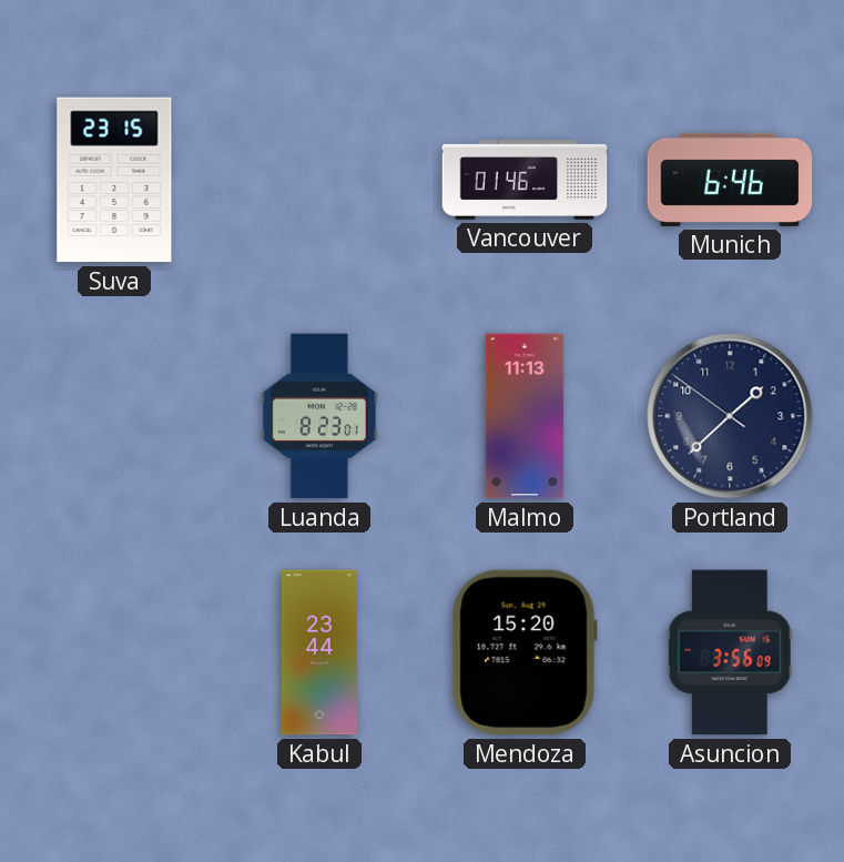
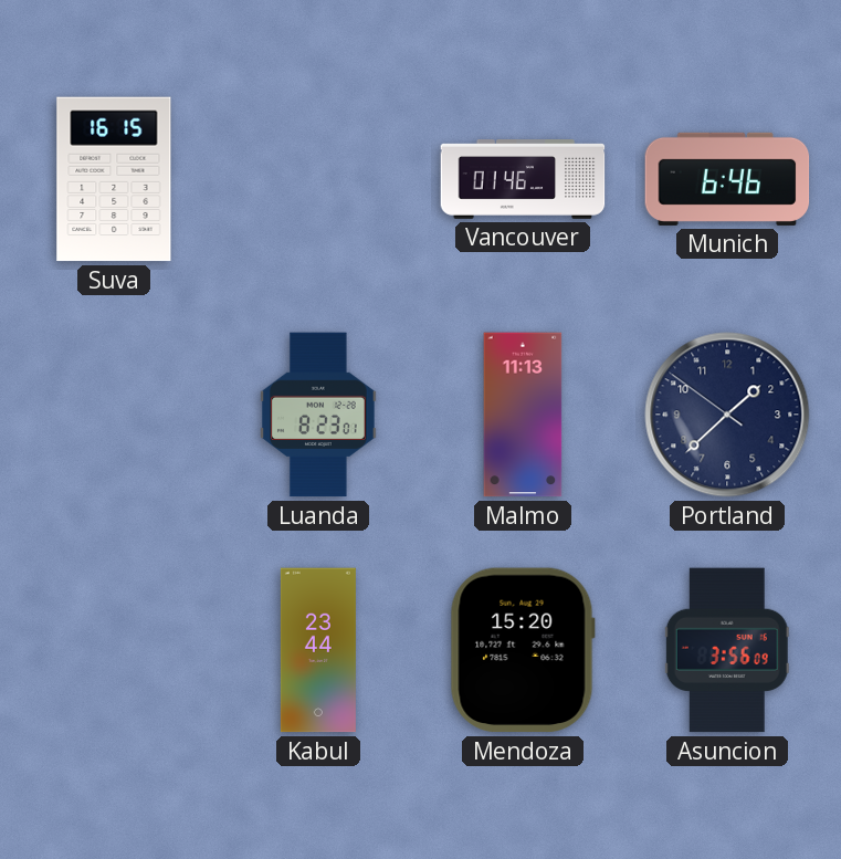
Suva: 23:15 -> 16:15 (114, 179)
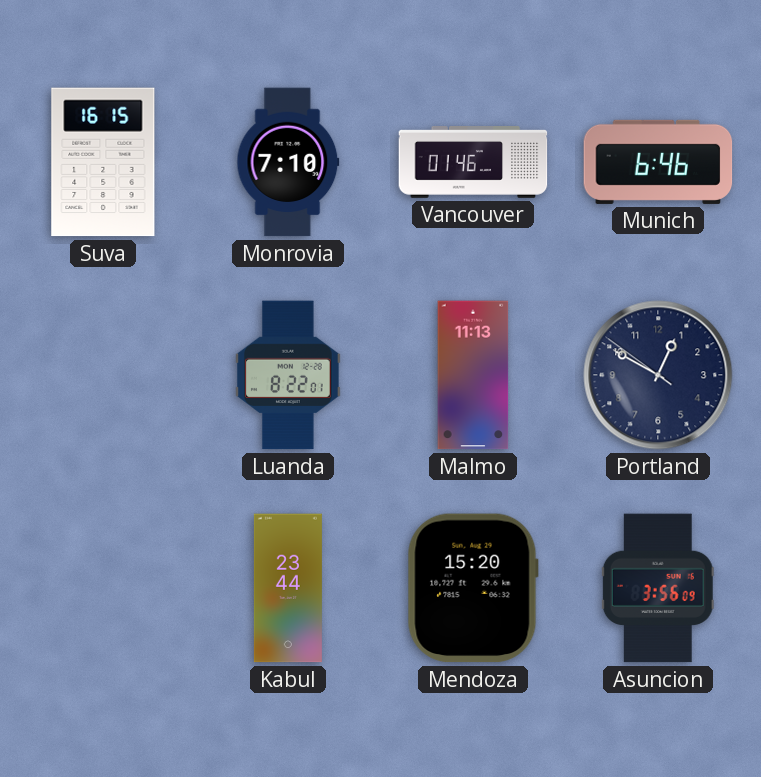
Monrovia: none -> 7:10 (288, 162)
Luanda: 8:23 -> 8:22 (289, 375)
Portland: 1:37 -> 12:49 (658, 375)
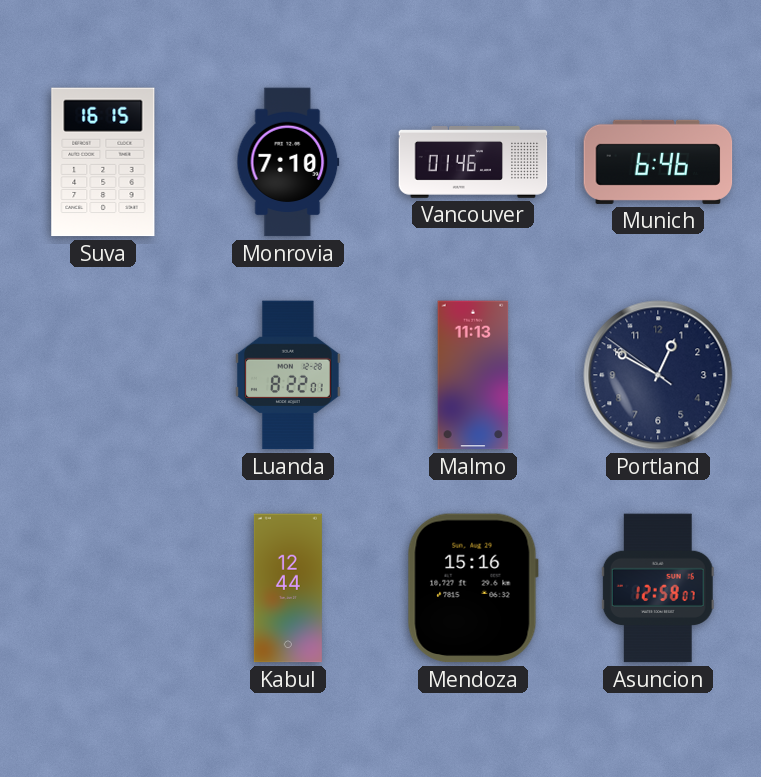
Kabul: 23:44 -> 12:44 (288, 588)
Mendoza: 15:20 -> 15:16 (473, 588)
Asuncion: 3:56 -> 12:58 (658, 588)
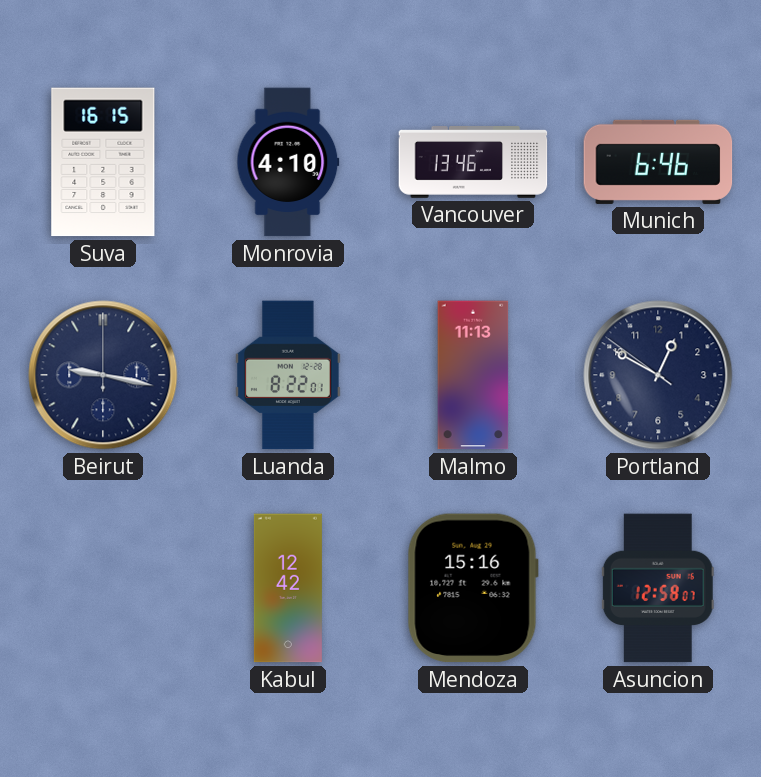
Monrovia: 7:10 -> 4:10 (288, 162)
Vancouver: 01:46 -> 13:46 (473, 163)
Beirut: none -> 9:17 (103, 375)
Kabul: 12:44 -> 12:42 (288, 588)
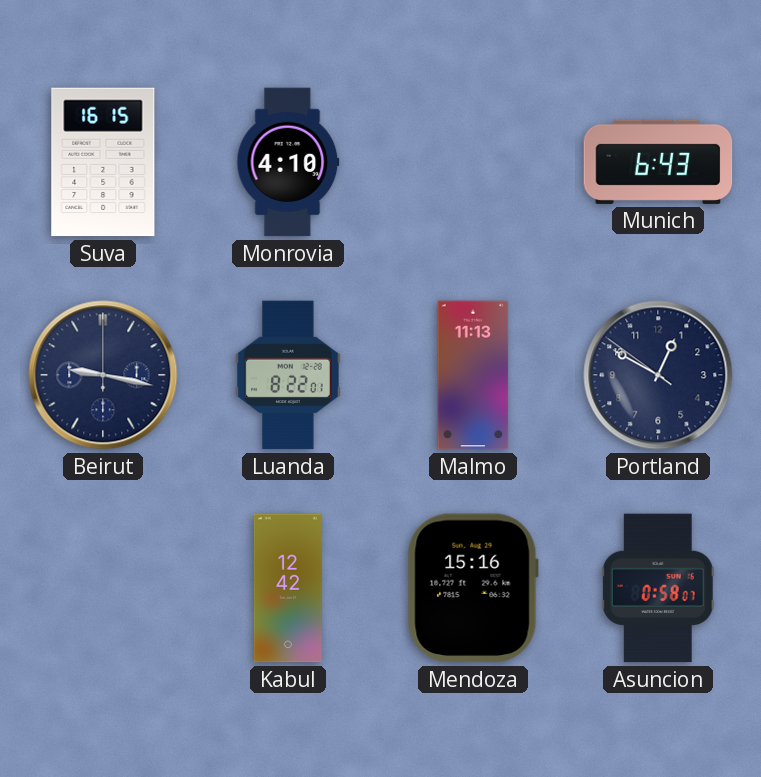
Vancouver: 13:46 -> none (473, 163)
Munich: 6:46 -> 6:43 (658, 162)
Asuncion: 12:58 -> 0:58 (658, 588)
